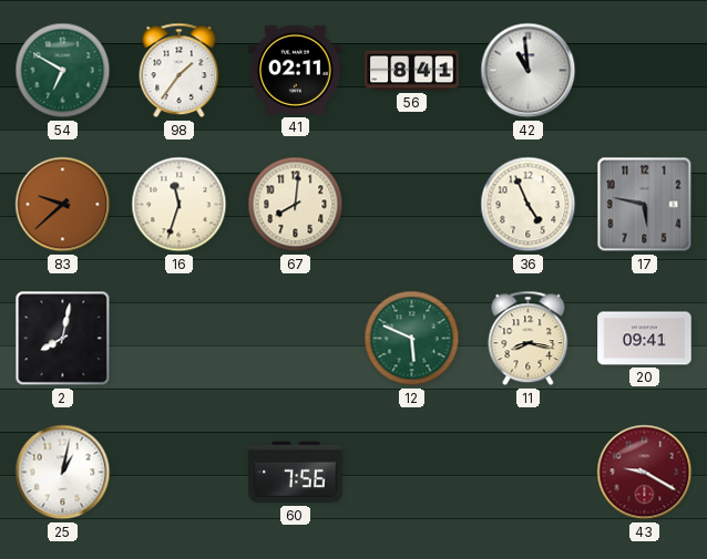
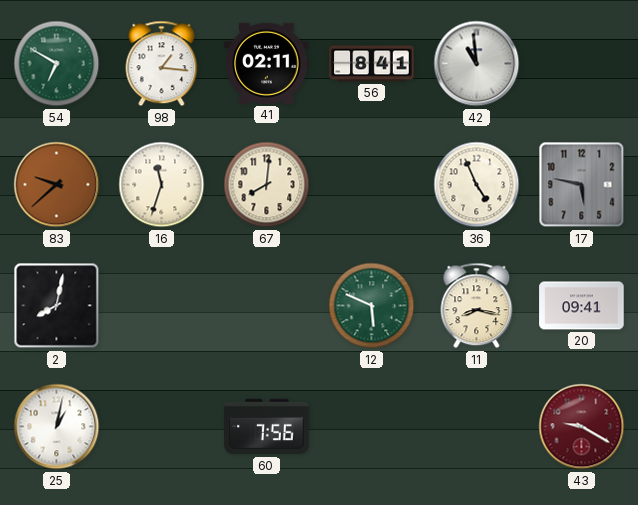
98: 1:36 -> 1:16 (162, 64)
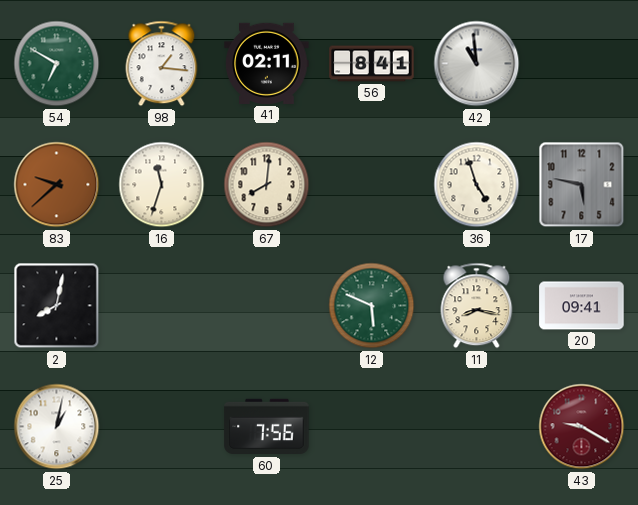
36: 4:56 -> 4:57 (477, 185)
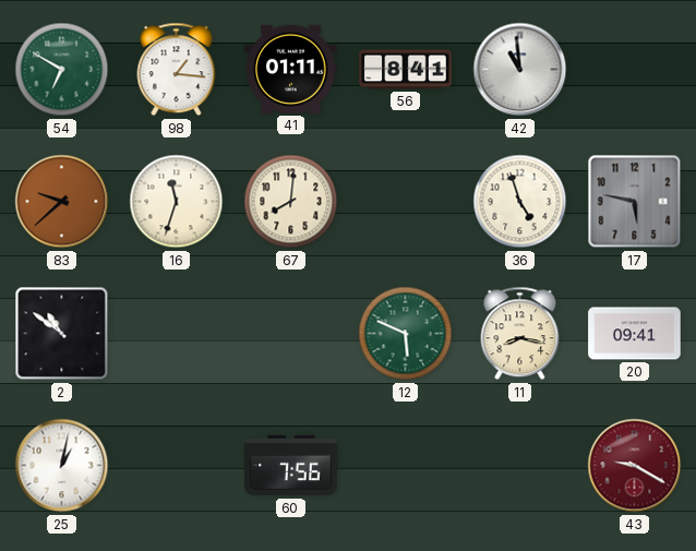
41: 02:11 -> 01:11 (291, 69)
2: 8:02 -> 10:51 (62, 334)
